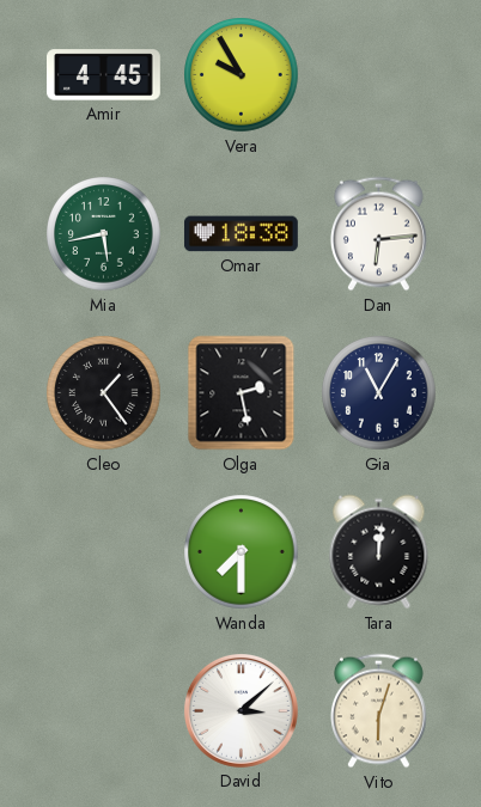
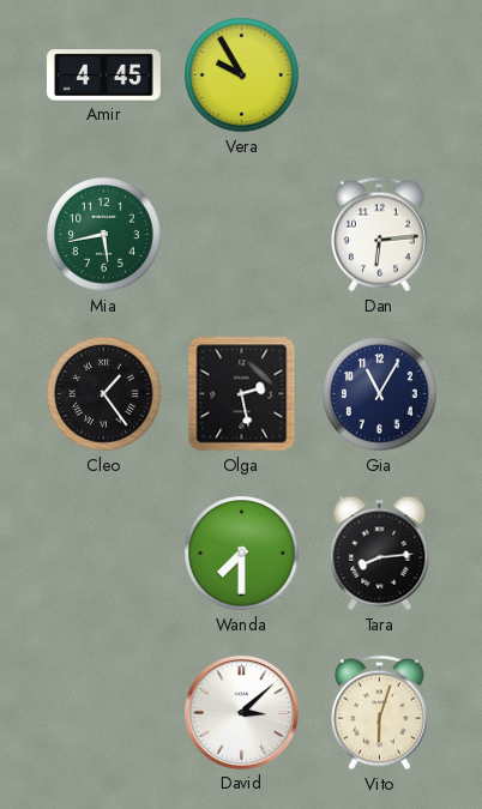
Omar: 18:38 -> none (240, 234)
Tara: 12:01 -> 8:14 (380, 554)
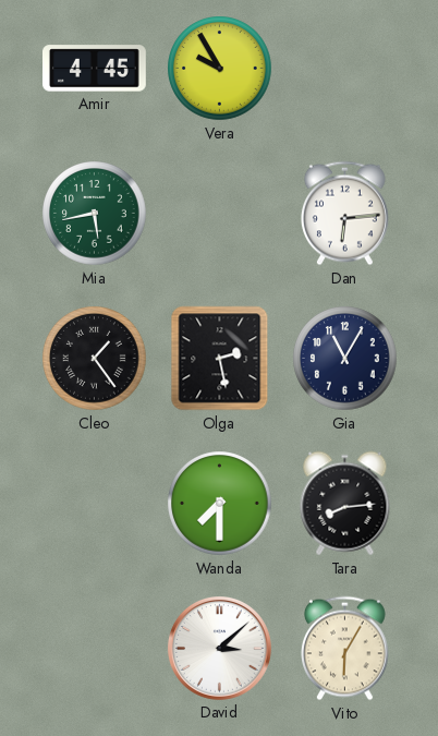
Vito: 6:03 -> 6:05 (344, 649)
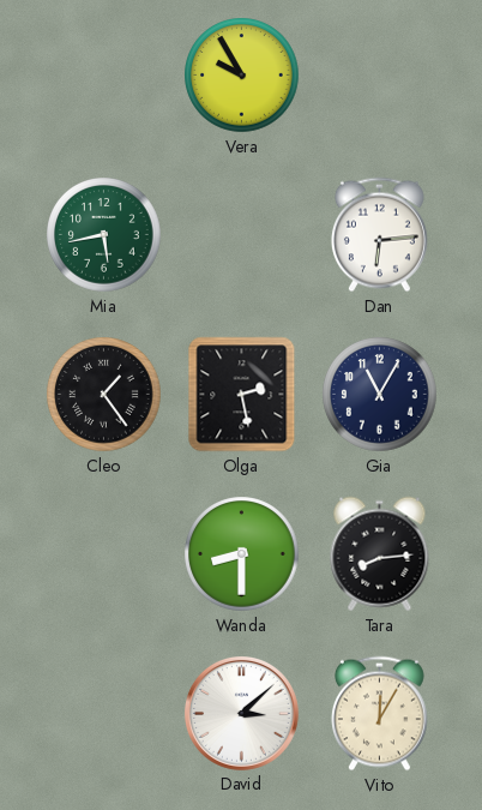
Amir: 4:45 -> none (95, 69)
Wanda: 7:30 -> 8:30 (242, 554)
Vito: 6:05 -> 12:05 (379, 714)
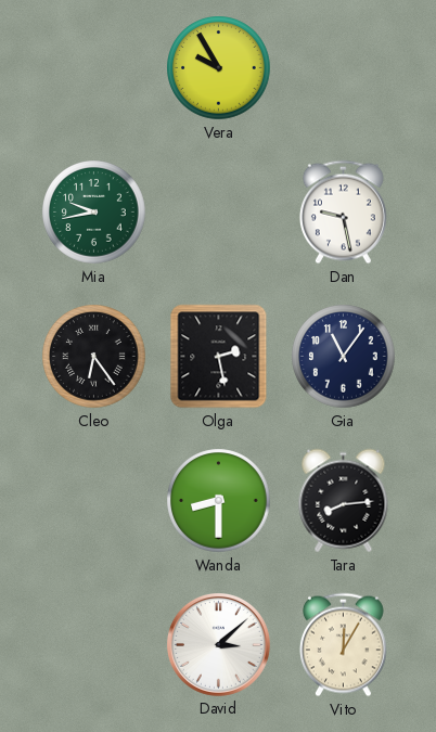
Mia: 5:43 -> 9:43 (94, 213)
Dan: 6:14 -> 9:28 (343, 213)
Cleo: 1:24 -> 6:24 (94, 357)
Gia: 11:05 -> 11:06 (344, 357)
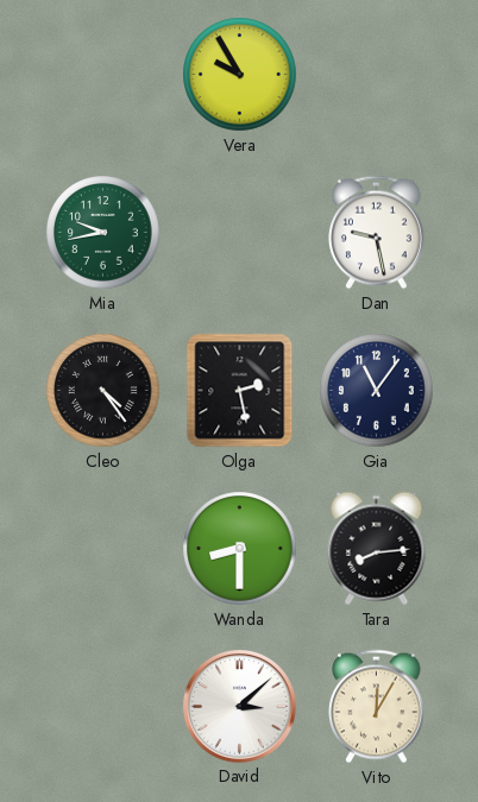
Cleo: 6:24 -> 4:24 (103, 391)
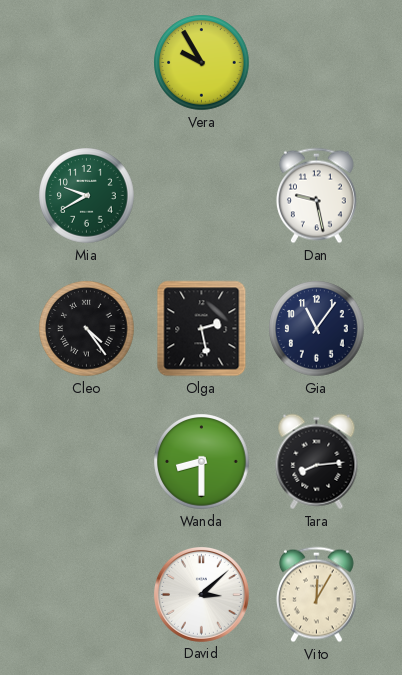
Mia: 9:43 -> 9:40 (87, 196)
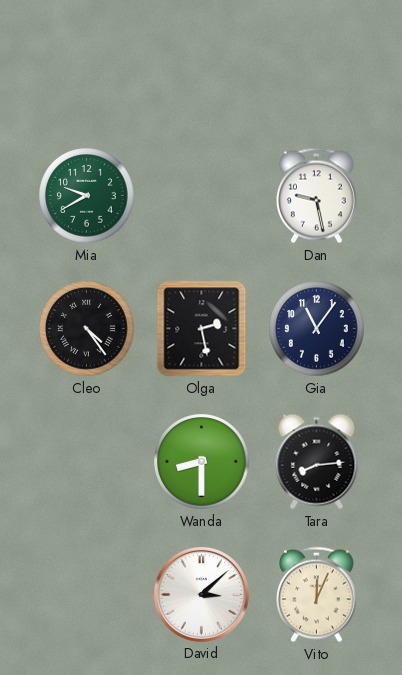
Vera: 9:55 -> none (202, 63)
Vito: 12:05 -> 12:04 (316, 595)
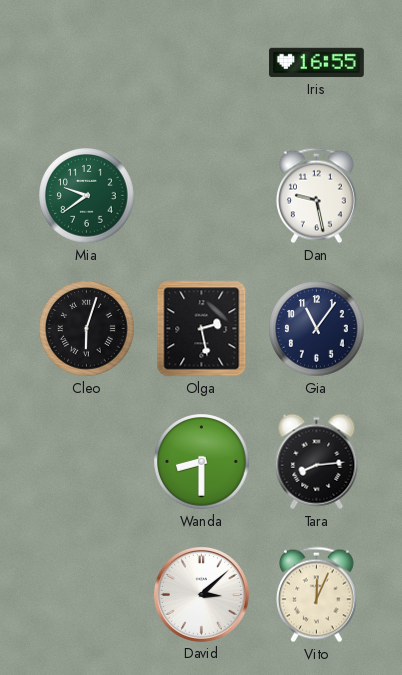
Iris: none -> 16:55 (317, 63)
Mia: 9:40 -> 9:39 (87, 196)
Cleo: 4:24 -> 6:03 (87, 329)
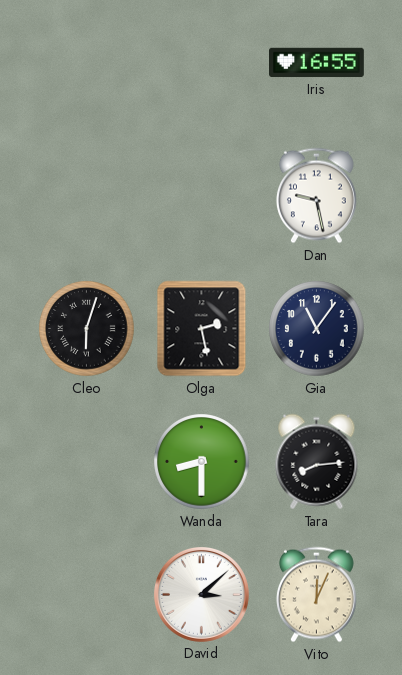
Mia: 9:39 -> none (87, 196)
